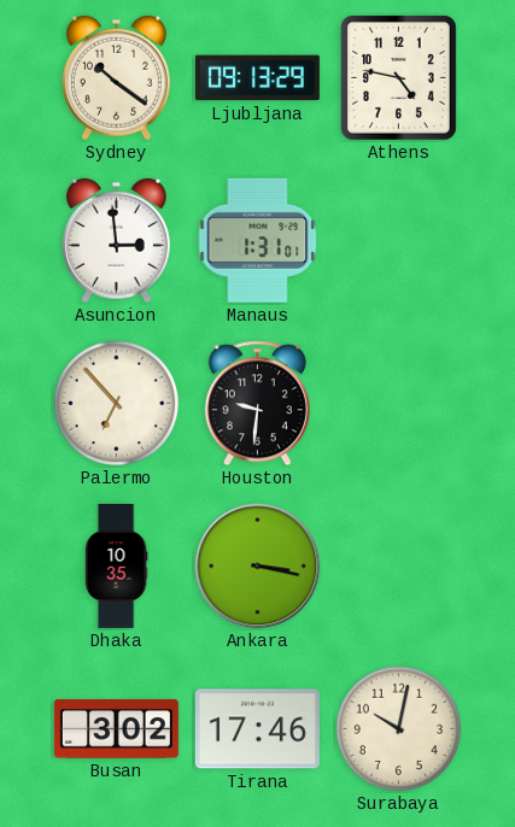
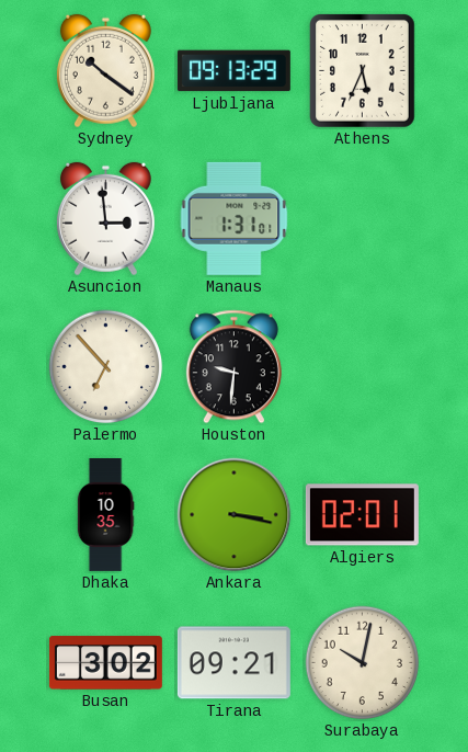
Athens: 4:47 -> 5:34 (363, 71)
Algiers: none -> 02:01 (362, 515)
Tirana: 17:46 -> 09:21 (233, 663)
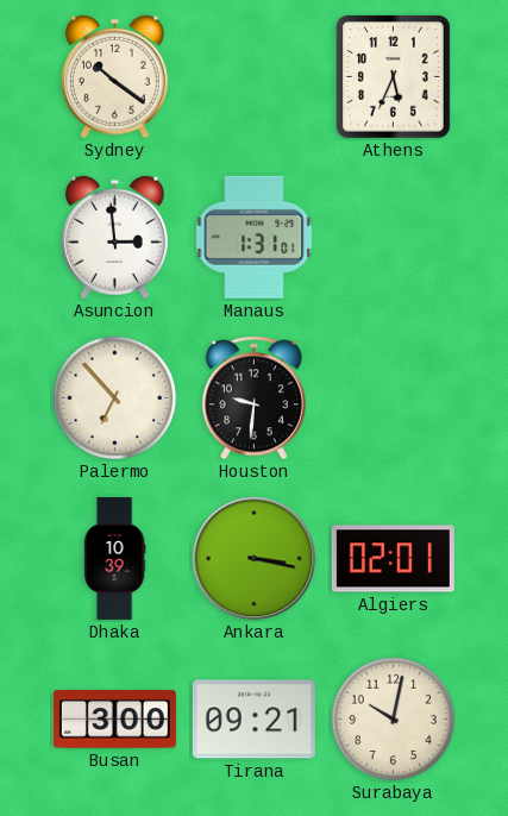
Ljubljana: 09:13 -> none (233, 71)
Dhaka: 10:35 -> 10:39 (114, 558)
Busan: 3:02 -> 3:00 (114, 720)
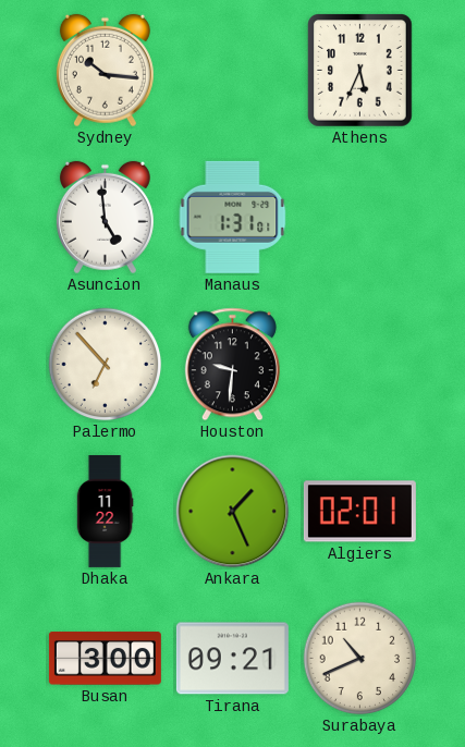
Sydney: 10:21 -> 10:16 (105, 71)
Asuncion: 2:59 -> 4:59 (105, 218)
Dhaka: 10:39 -> 11:22 (105, 511)
Ankara: 3:17 -> 1:26 (233, 512)
Surabaya: 10:02 -> 10:41 (360, 659)
